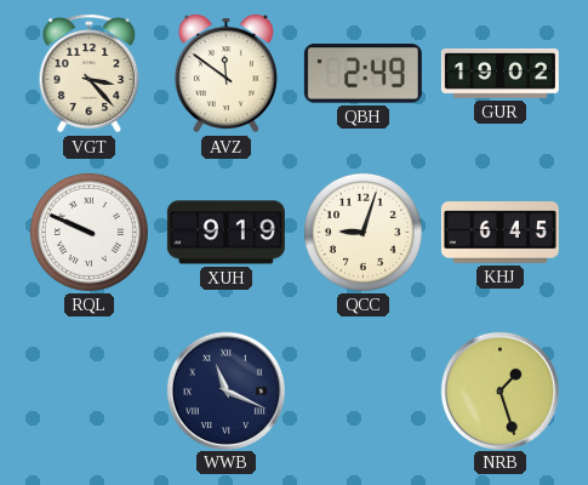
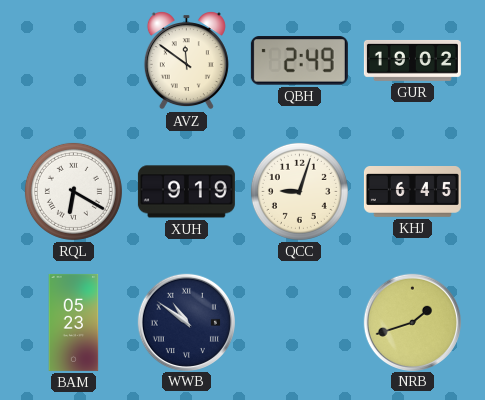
VGT: 3:23 -> none (90, 74)
RQL: 9:49 -> 6:20 (73, 191)
BAM: none -> 05:23 (74, 322)
WWB: 11:19 -> 10:51 (186, 322)
NRB: 1:27 -> 1:42 (412, 322)
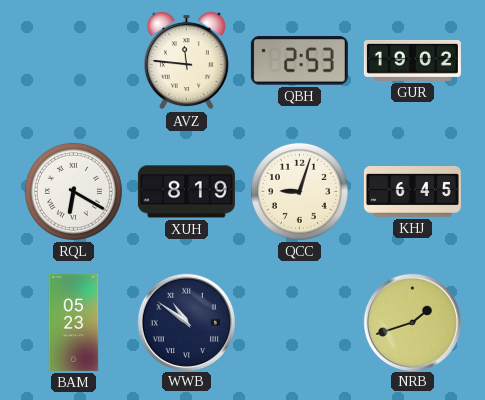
AVZ: 11:51 -> 11:46 (186, 61)
QBH: 2:49 -> 2:53 (299, 61)
XUH: 9:19 -> 8:19 (186, 192)
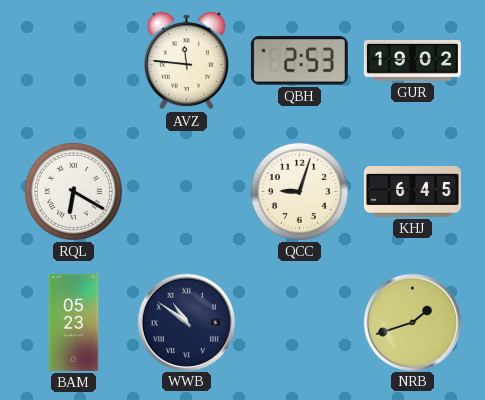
XUH: 8:19 -> none (186, 192)
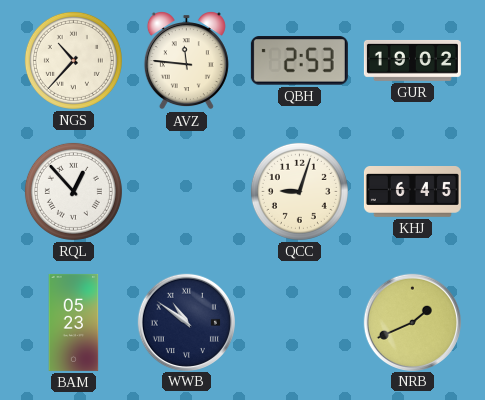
NGS: none -> 10:37 (73, 60)
RQL: 6:20 -> 12:53 (73, 191)
NRB: 1:42 -> 1:41 (412, 322)
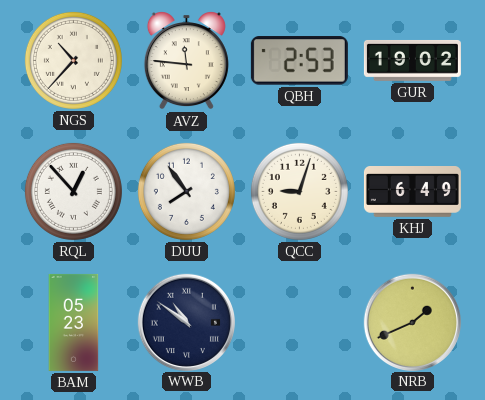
DUU: none -> 7:54 (186, 191)
KHJ: 6:45 -> 6:49 (412, 192)
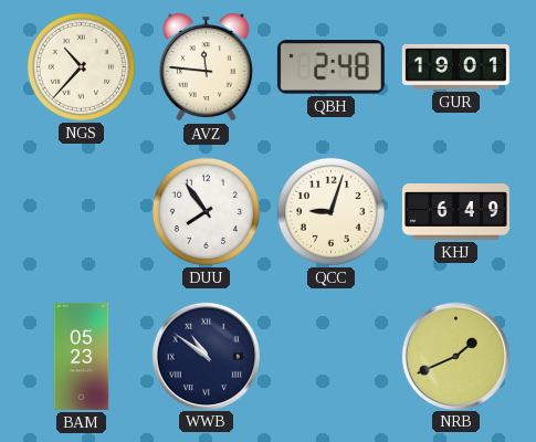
QBH: 2:53 -> 2:48 (330, 67)
GUR: 19:02 -> 19:01 (455, 66)
RQL: 12:53 -> none (73, 191)
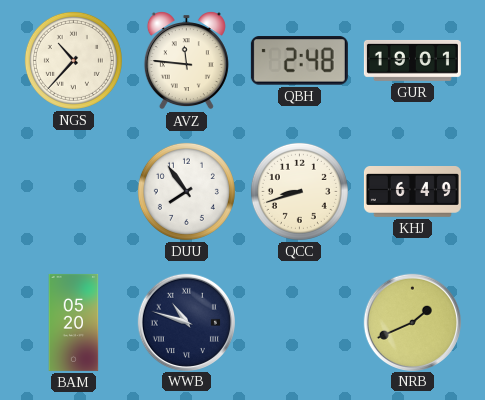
QCC: 9:03 -> 8:42 (299, 191)
BAM: 05:23 -> 05:20 (74, 322)
WWB: 10:51 -> 10:48 (186, 322)
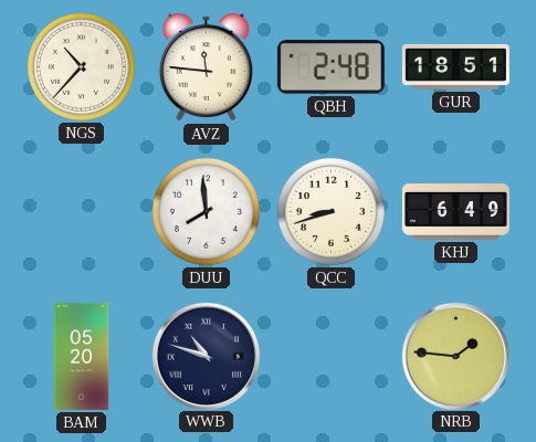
GUR: 19:01 -> 18:51 (455, 66)
DUU: 7:54 -> 7:59 (206, 211)
NRB: 1:41 -> 1:46 (455, 356)
